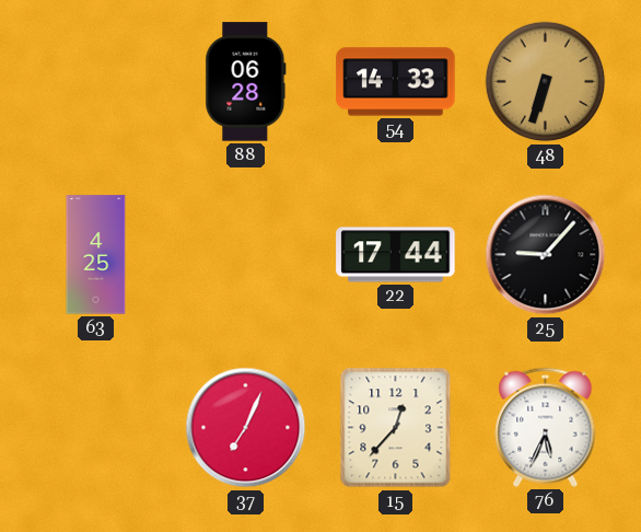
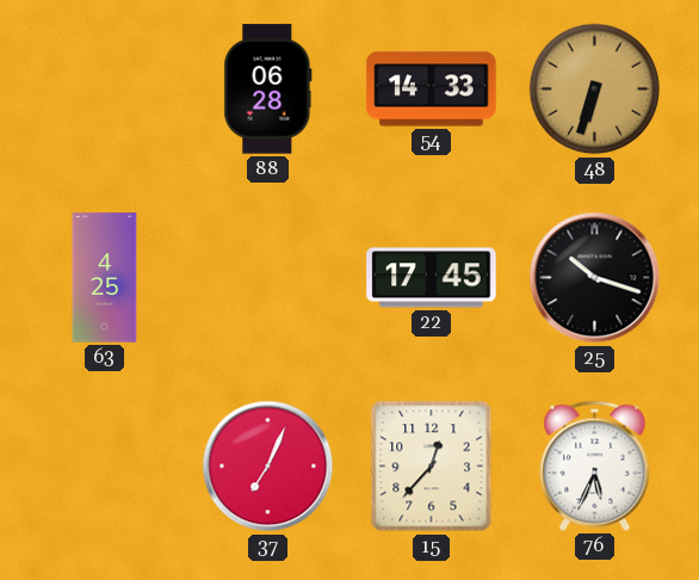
22: 17:44 -> 17:45 (432, 278)
25: 9:07 -> 10:18 (595, 278)
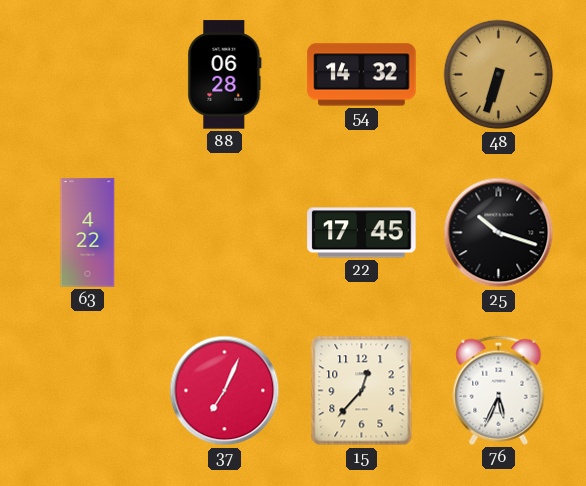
54: 14:33 -> 14:32 (362, 75)
63: 4:25 -> 4:22 (88, 233)
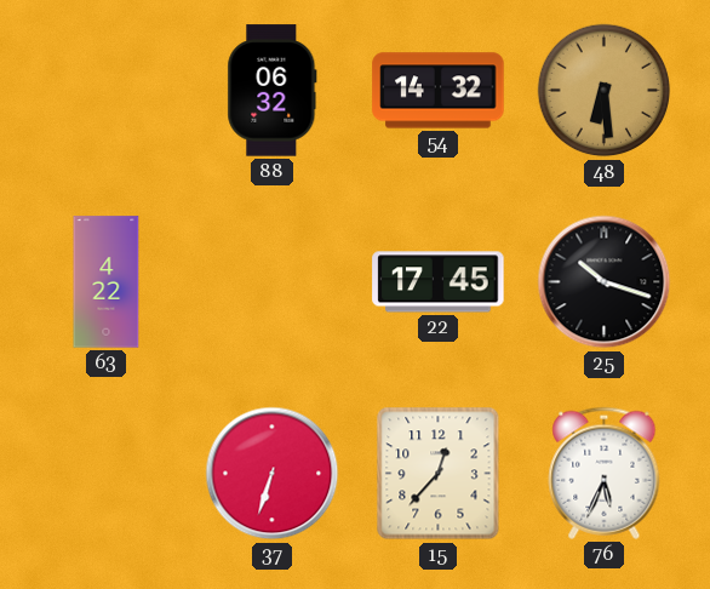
88: 06:28 -> 06:32 (273, 91)
48: 6:33 -> 6:29 (605, 91)
37: 7:04 -> 6:33 (273, 474)
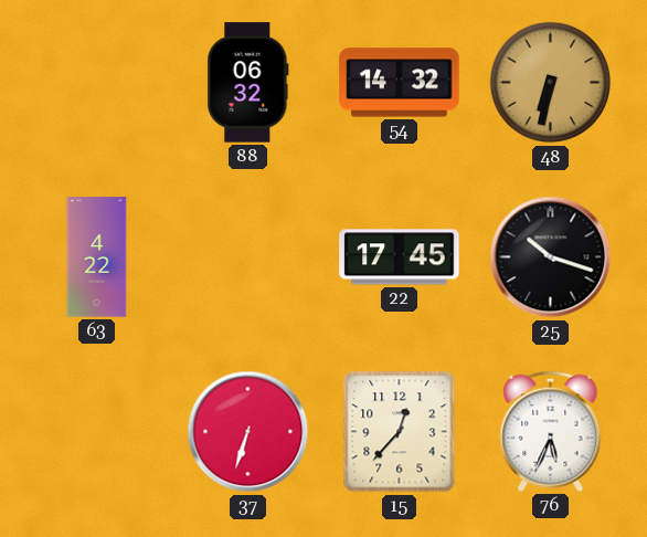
48: 6:29 -> 6:32 (551, 83)
